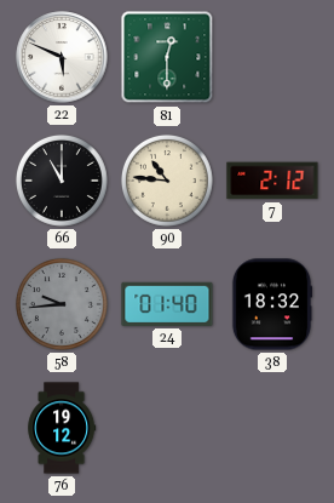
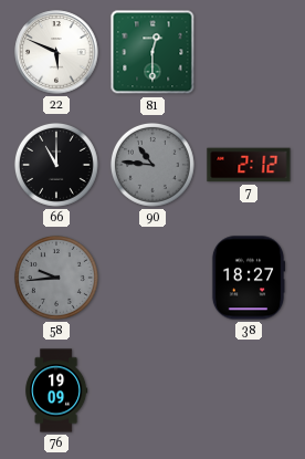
90 dial: cream -> grey (152, 165)
24: 01:40 -> none (167, 304)
38: 18:32 -> 18:27 (249, 278)
76: 19:12 -> 19:09 (56, 390)
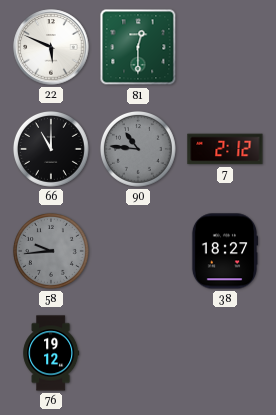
76: 19:09 -> 19:12 (51, 353)
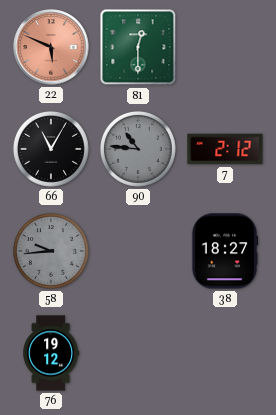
22 dial: white -> salmon (51, 47)
66: 11:00 -> 11:05 (51, 149)
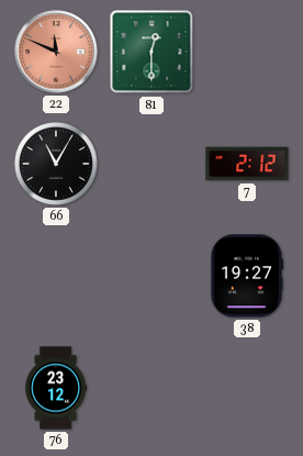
22: 5:49 -> 11:49 (56, 52)
90: 10:46 -> none (138, 149)
58: 9:44 -> none (51, 251)
38: 18:27 -> 19:27 (247, 276)
76: 19:12 -> 23:12 (56, 388)
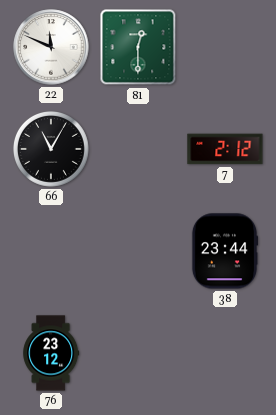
22 dial: salmon -> white (51, 47)
38: 19:27 -> 23:44 (225, 251)
